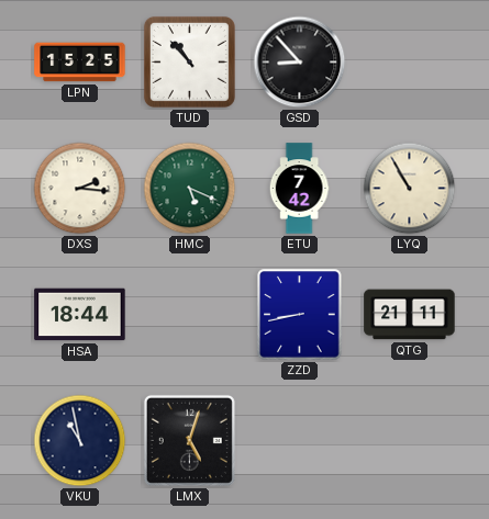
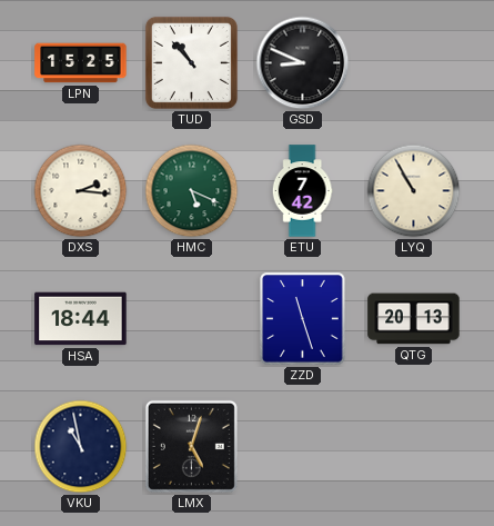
GSD: 8:53 -> 8:49 (303, 63)
ZZD: 8:43 -> 11:27 (303, 319)
QTG: 21:11 -> 20:13 (414, 319)
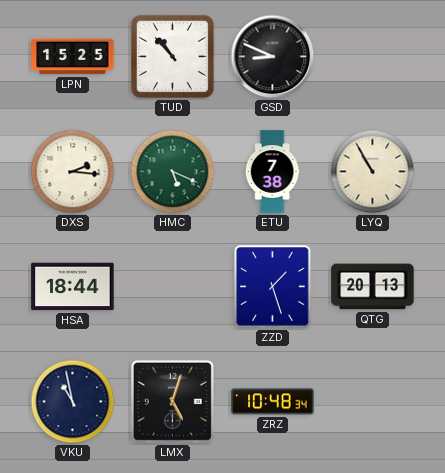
ETU: 7:42 -> 7:38 (272, 172)
ZZD: 11:27 -> 1:27 (273, 287)
ZRZ: none -> 10:48 (273, 402)
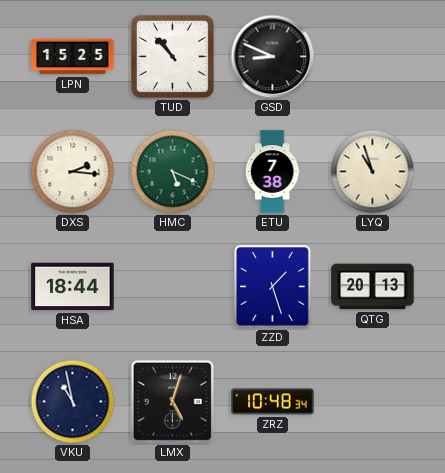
LYQ: 10:55 -> 10:57 (373, 172)
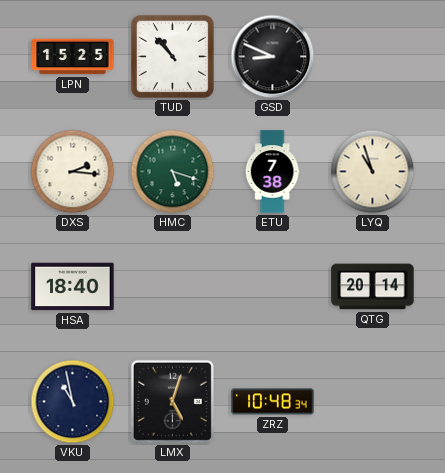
HMC: 5:19 -> 5:18 (173, 172)
HSA: 18:44 -> 18:40 (73, 287)
ZZD: 1:27 -> none (273, 287)
QTG: 20:13 -> 20:14 (373, 287)
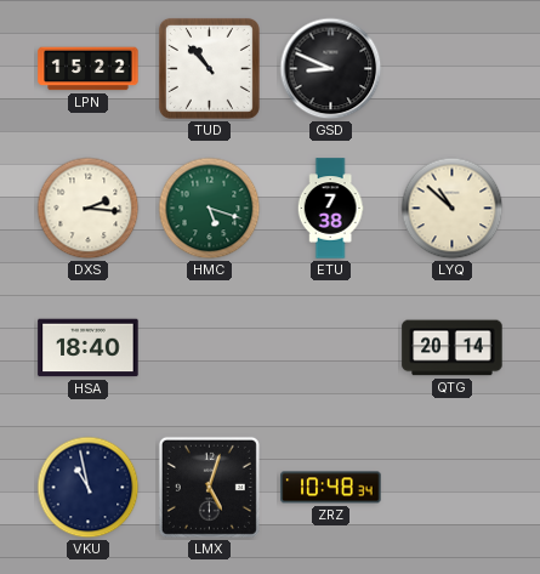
LPN: 15:25 -> 15:22 (89, 69)
LYQ: 10:57 -> 10:52 (453, 209)
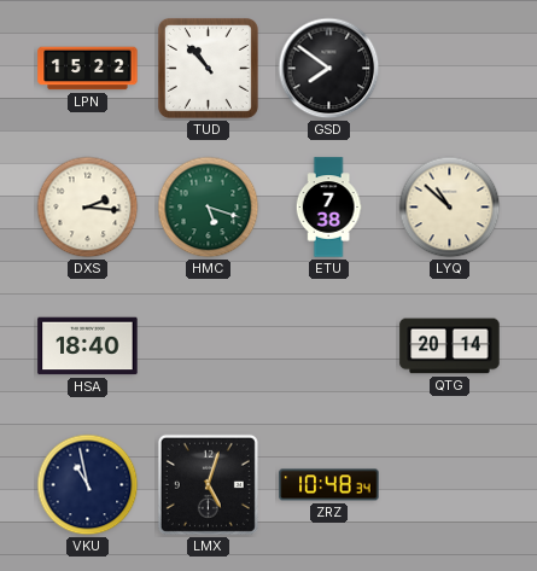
GSD: 8:49 -> 7:51 (329, 69)
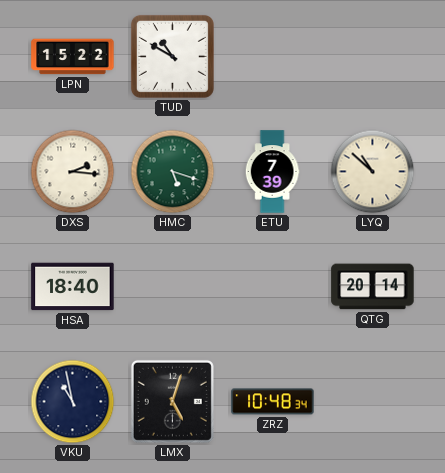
TUD: 10:53 -> 10:50 (172, 56)
GSD: 7:51 -> none (329, 69)
ETU: 7:38 -> 7:39 (272, 172)
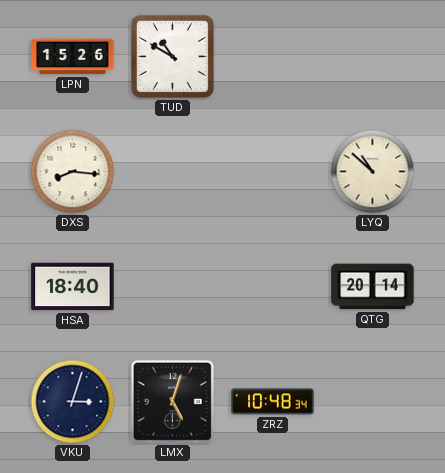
LPN: 15:22 -> 15:26 (73, 57)
DXS: 2:16 -> 8:16 (73, 172)
HMC: 5:18 -> none (173, 172)
ETU: 7:39 -> none (272, 172)
VKU: 10:58 -> 3:03 (73, 402)
